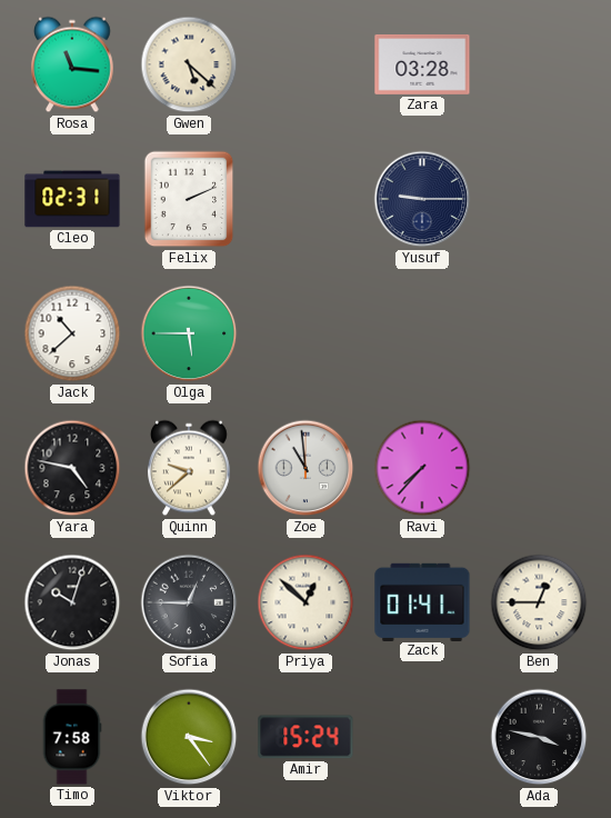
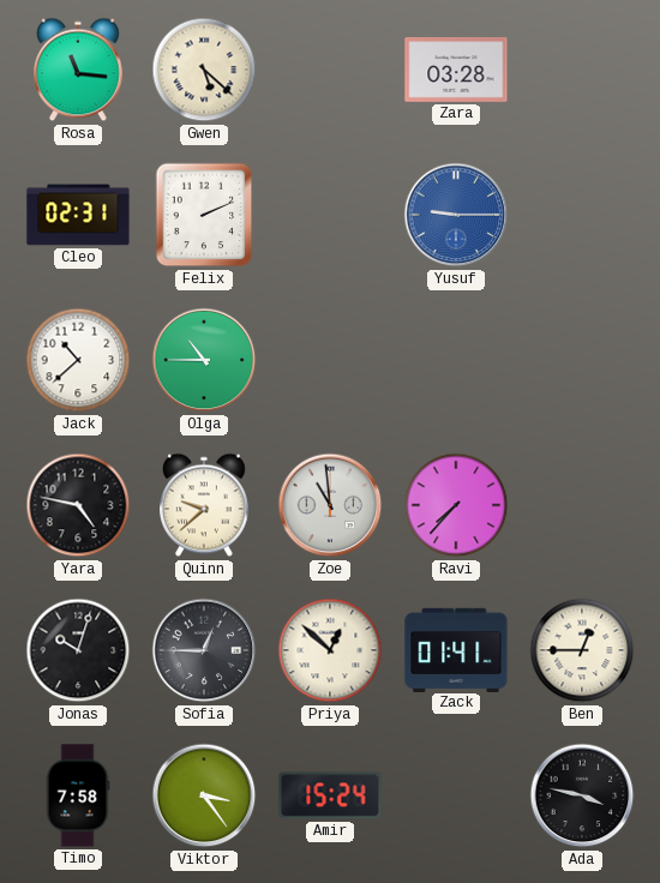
Yusuf dial: navy -> blue (456, 215)
Olga: 5:45 -> 10:45 (204, 360)
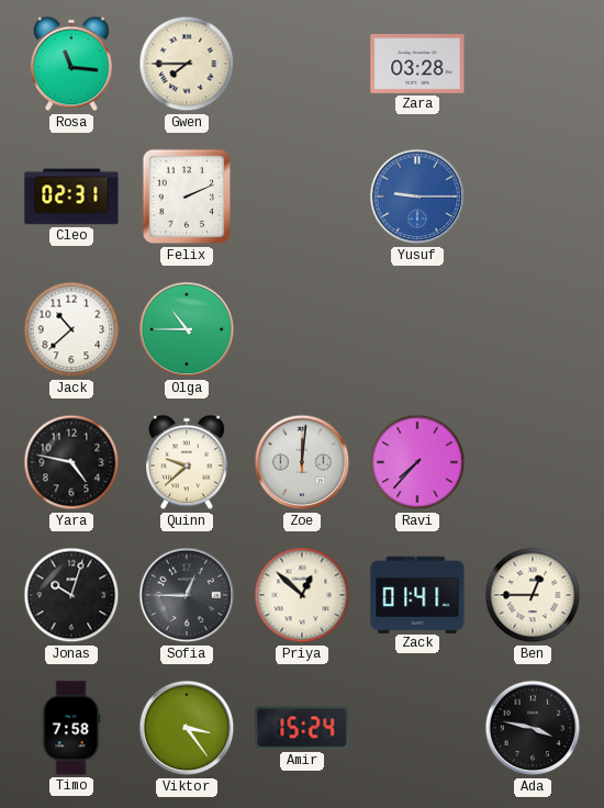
Gwen: 5:22 -> 7:45 (187, 64)
Zoe: 10:59 -> 12:01 (302, 462)
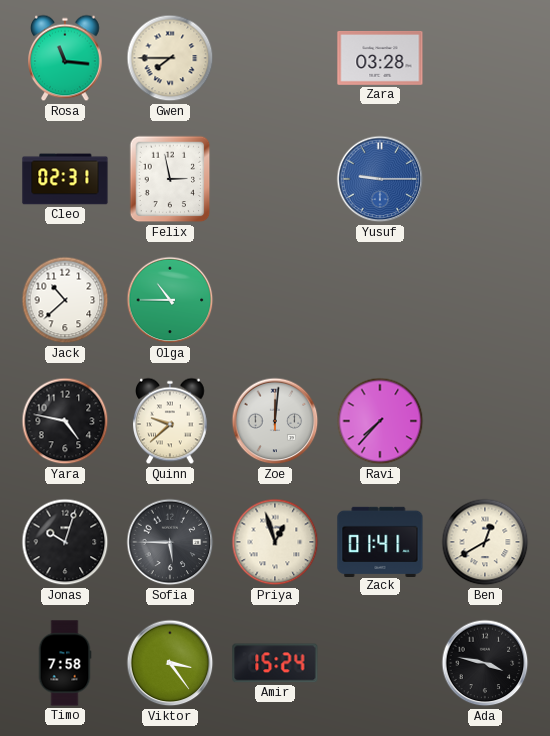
Felix: 2:11 -> 2:58 (170, 179)
Sofia: 12:45 -> 5:45 (170, 542)
Priya: 12:52 -> 12:57 (275, 542)
Ben: 12:45 -> 12:40 (485, 542)
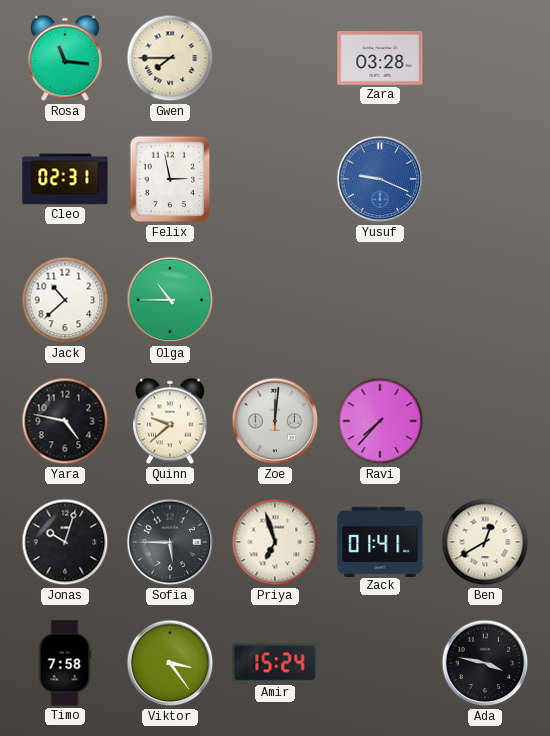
Yusuf: 9:15 -> 9:19 (380, 179)
Priya: 12:57 -> 6:57 (275, 542)
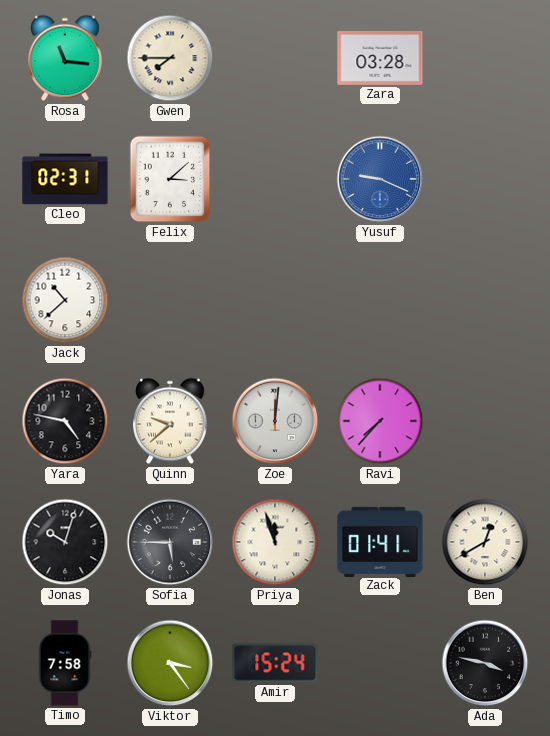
Felix: 2:58 -> 3:08 (170, 179)
Olga: 10:45 -> none (170, 300)
Priya: 6:57 -> 11:57 (275, 542)
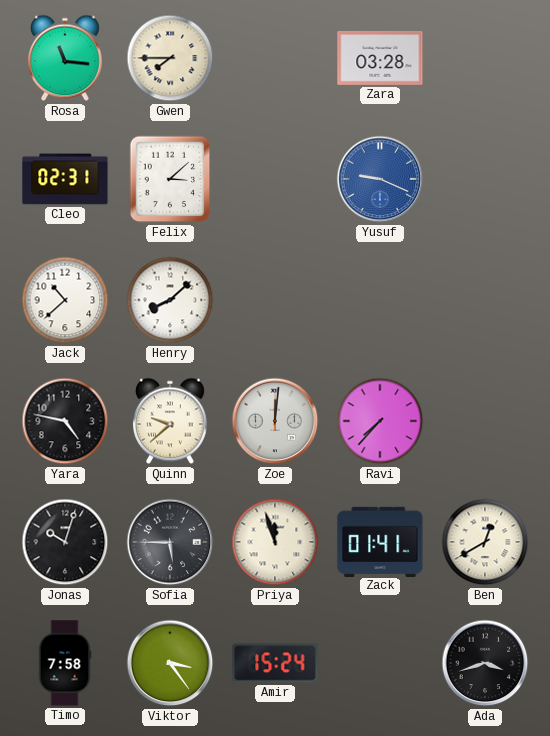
Henry: none -> 8:08 (170, 300)
Ada: 3:47 -> 3:42 (485, 663)
